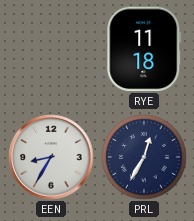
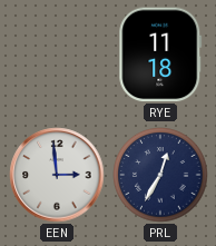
EEN: 8:35 -> 2:59 (57, 175)
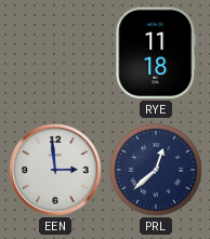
PRL: 12:35 -> 12:38 (156, 170)
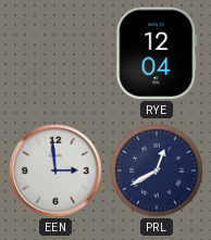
RYE: 11:18 -> 12:04 (157, 53)
PRL: 12:38 -> 12:40 (157, 170)
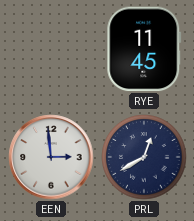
RYE: 12:04 -> 11:45 (144, 49)
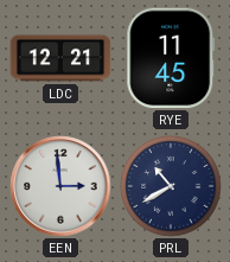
LDC: none -> 12:21 (60, 58)
PRL: 12:40 -> 10:40 (171, 186)
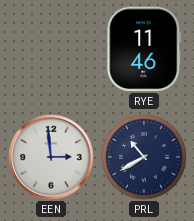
LDC: 12:21 -> none (60, 58)
RYE: 11:45 -> 11:46 (144, 49)
